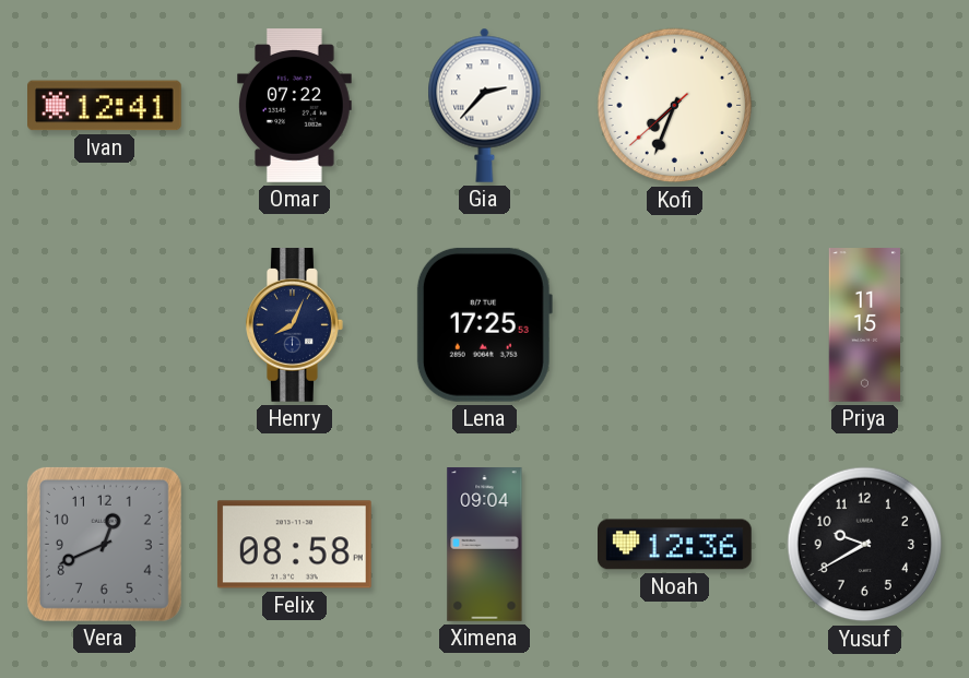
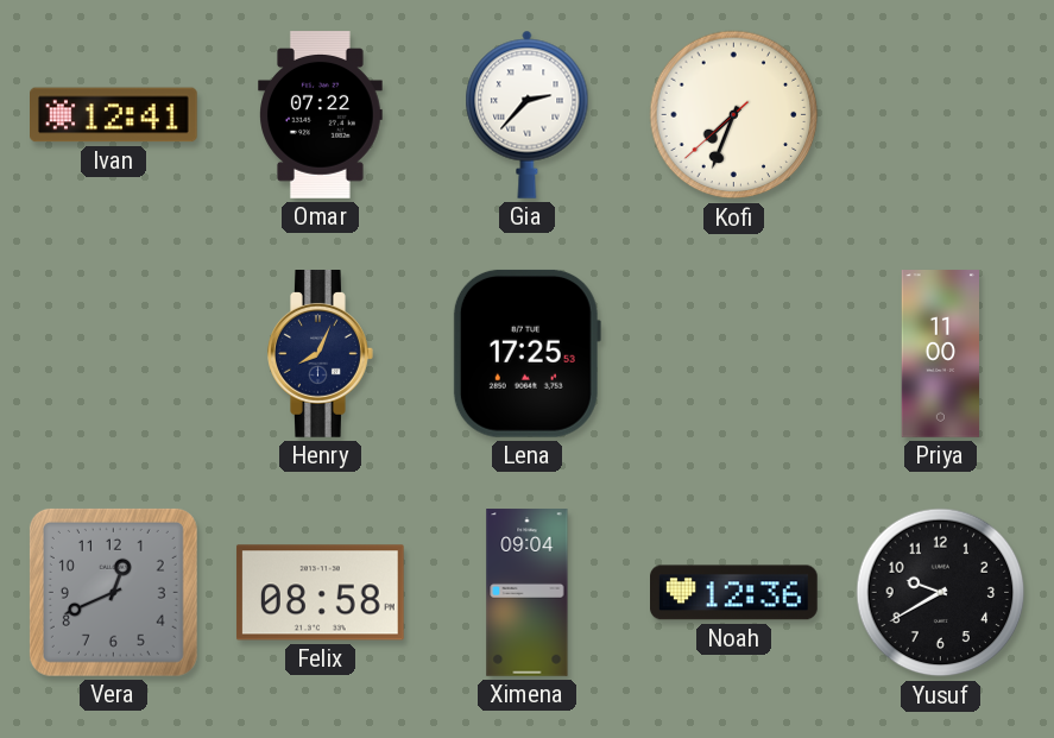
Priya: 11:15 -> 11:00 (941, 354)
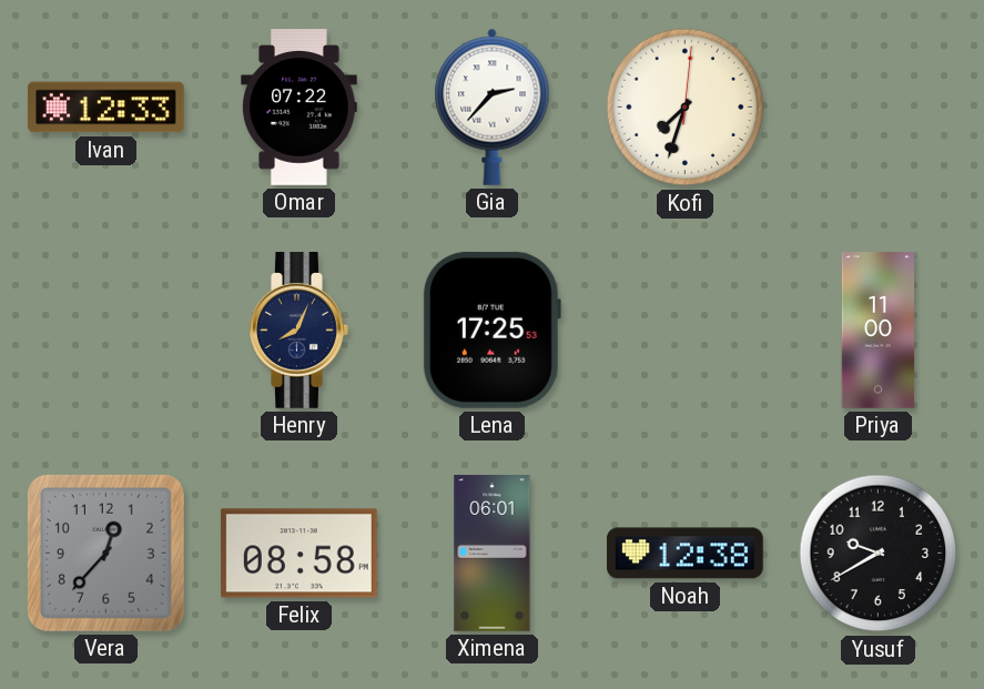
Ivan: 12:41 -> 12:33 (106, 108)
Kofi: 7:33:38 -> 7:33:01 (686, 108)
Vera: 12:41 -> 12:37 (105, 553)
Ximena: 09:04 -> 06:01 (493, 554)
Noah: 12:36 -> 12:38 (686, 554)
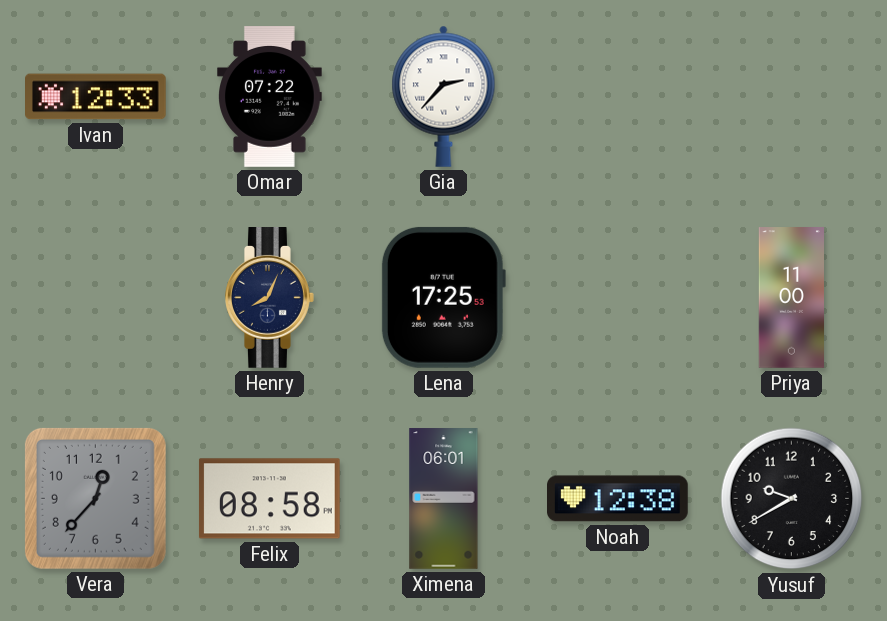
Kofi: 7:33 -> none (686, 108)
